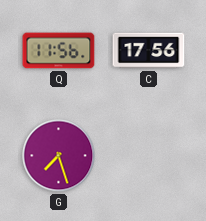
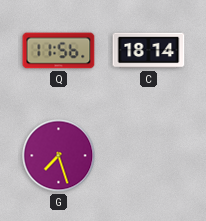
C: 17:56 -> 18:14 (149, 51)
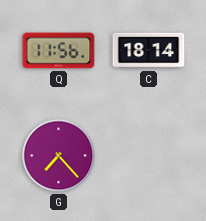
G: 7:27 -> 7:23 (59, 156)
